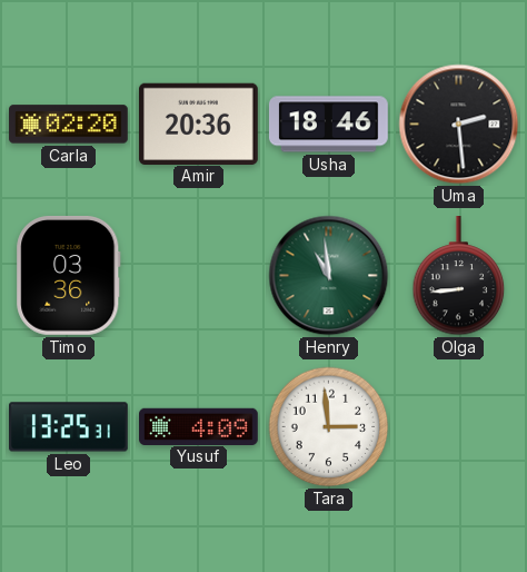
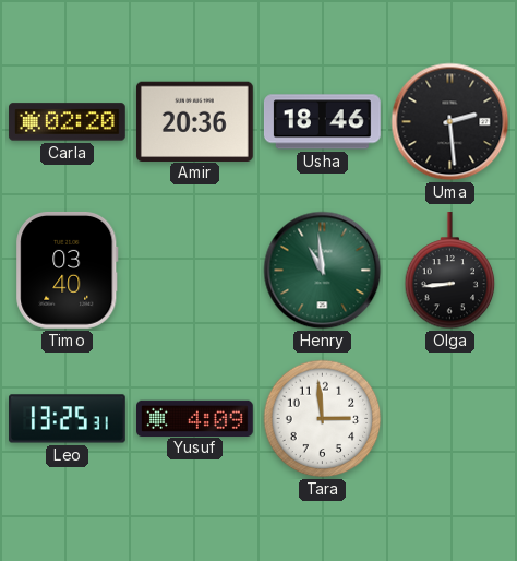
Timo: 03:36 -> 03:40 (68, 270)
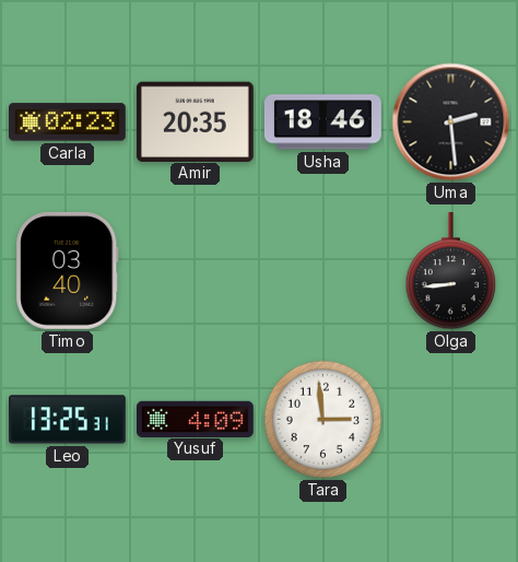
Carla: 02:20 -> 02:23 (68, 122)
Amir: 20:36 -> 20:35 (195, 121)
Henry: 10:59 -> none (323, 271)
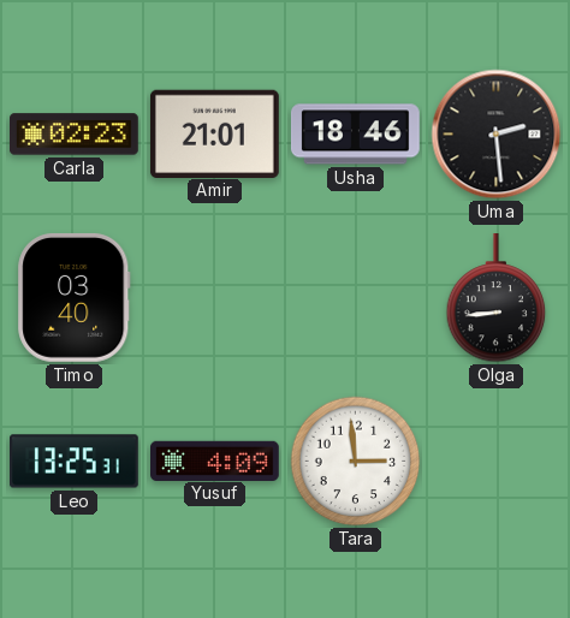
Amir: 20:35 -> 21:01 (214, 133)
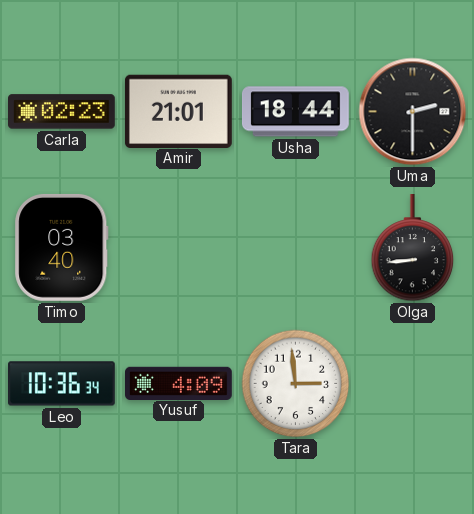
Usha: 18:46 -> 18:44 (296, 112)
Uma: 2:29 -> 2:30 (413, 112)
Leo: 13:25 -> 10:36 (62, 384)
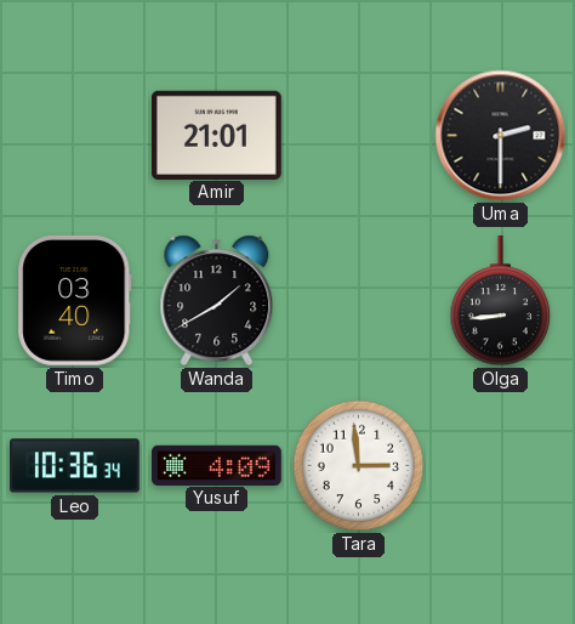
Carla: 02:23 -> none (62, 112)
Usha: 18:44 -> none (296, 112)
Wanda: none -> 1:40 (217, 301)
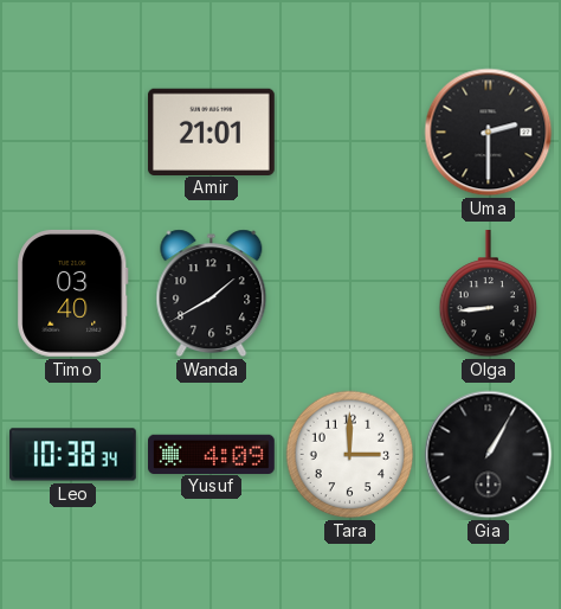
Leo: 10:36 -> 10:38 (73, 455)
Tara: 2:59 -> 3:00 (350, 455)
Gia: none -> 1:05 (489, 455)
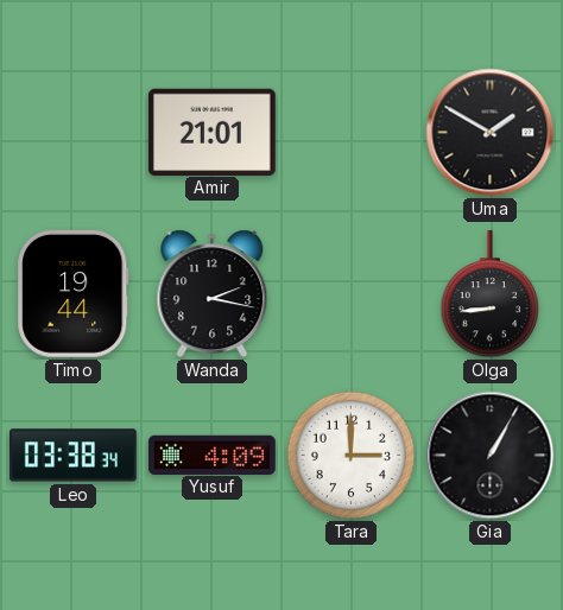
Uma: 2:30 -> 1:50 (491, 133)
Timo: 03:40 -> 19:44 (74, 293)
Wanda: 1:40 -> 2:17 (213, 294)
Leo: 10:38 -> 03:38 (74, 456)
